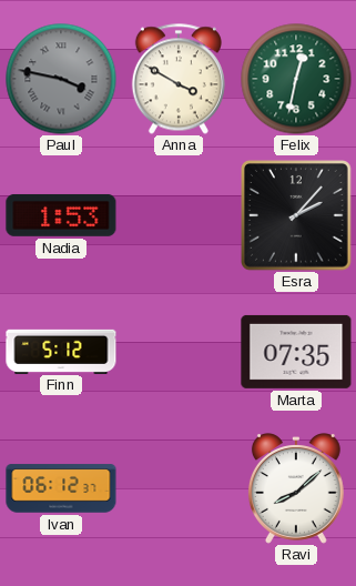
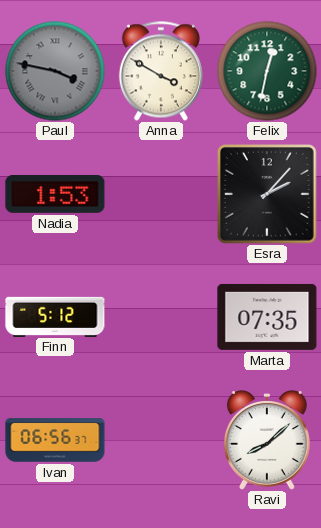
Ivan: 06:12 -> 06:56 (55, 440)
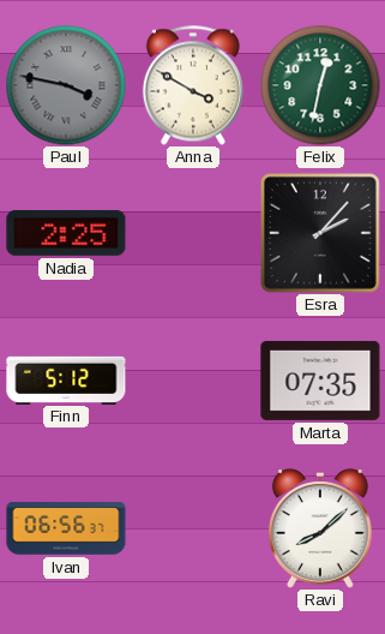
Nadia: 1:53 -> 2:25 (66, 233)
